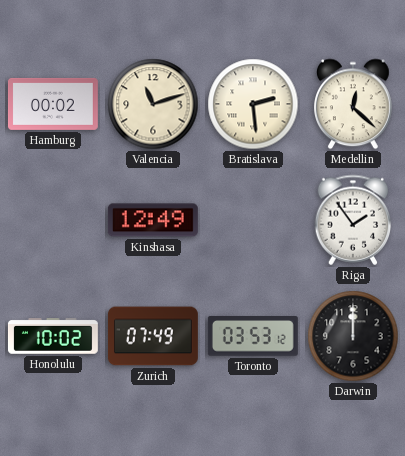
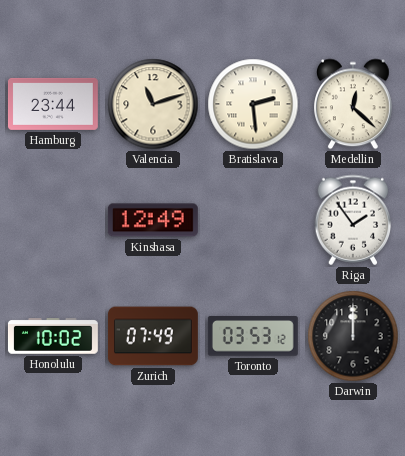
Hamburg: 00:02 -> 23:44 (53, 104)
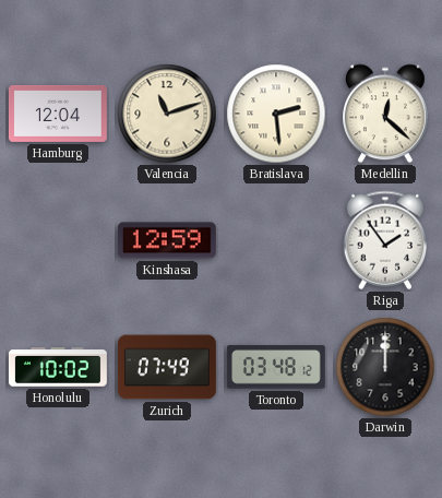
Hamburg: 23:44 -> 12:04 (58, 114)
Kinshasa: 12:49 -> 12:59 (167, 240)
Toronto: 03:53 -> 03:48 (276, 367)
